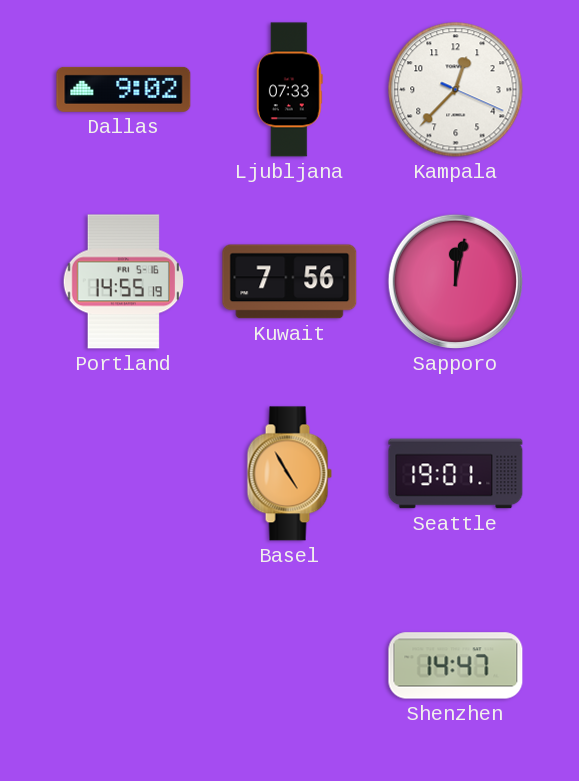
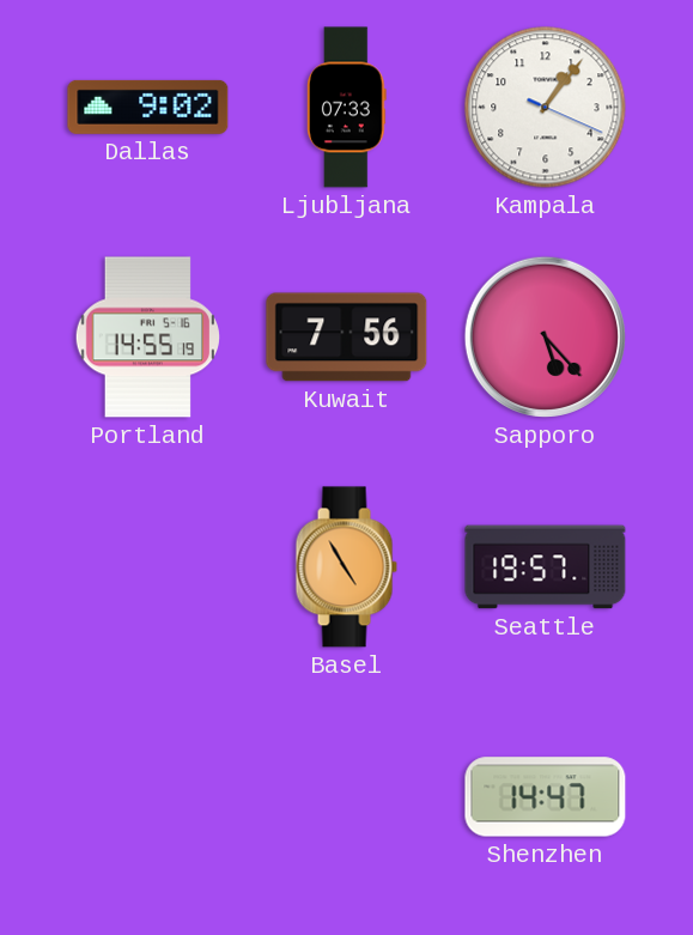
Kampala: 12:37 -> 1:06 (546, 108)
Sapporo: 12:02 -> 5:23 (545, 336)
Seattle: 19:01 -> 19:57 (546, 567)
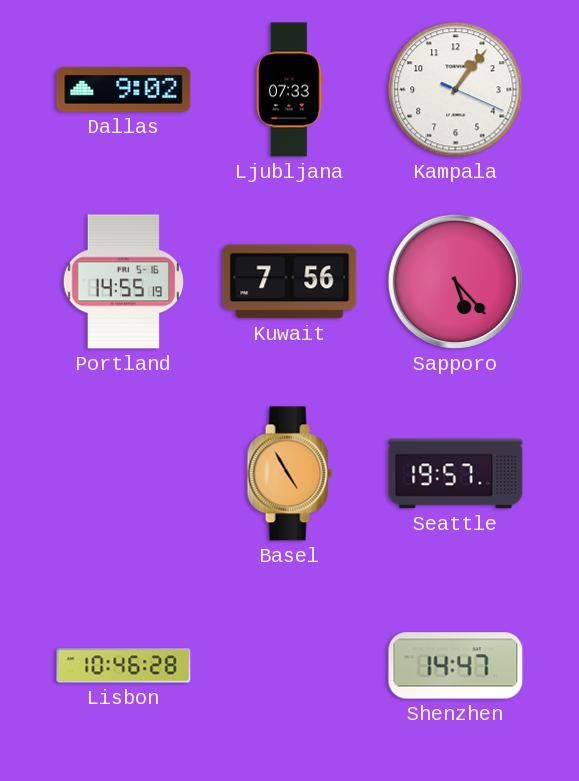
Lisbon: none -> 10:46 (124, 666)
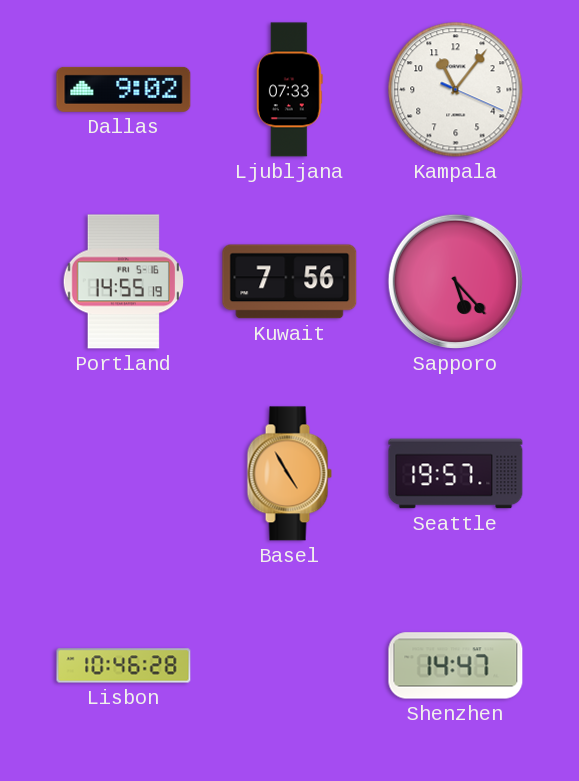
Kampala: 1:06 -> 11:06 (456, 90)
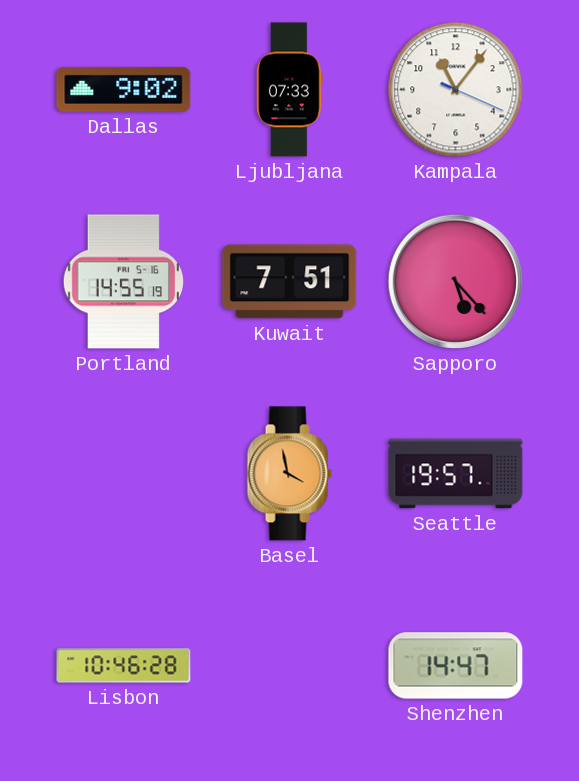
Kuwait: 7:56 -> 7:51 (290, 282)
Basel: 4:55 -> 3:58 (289, 474)
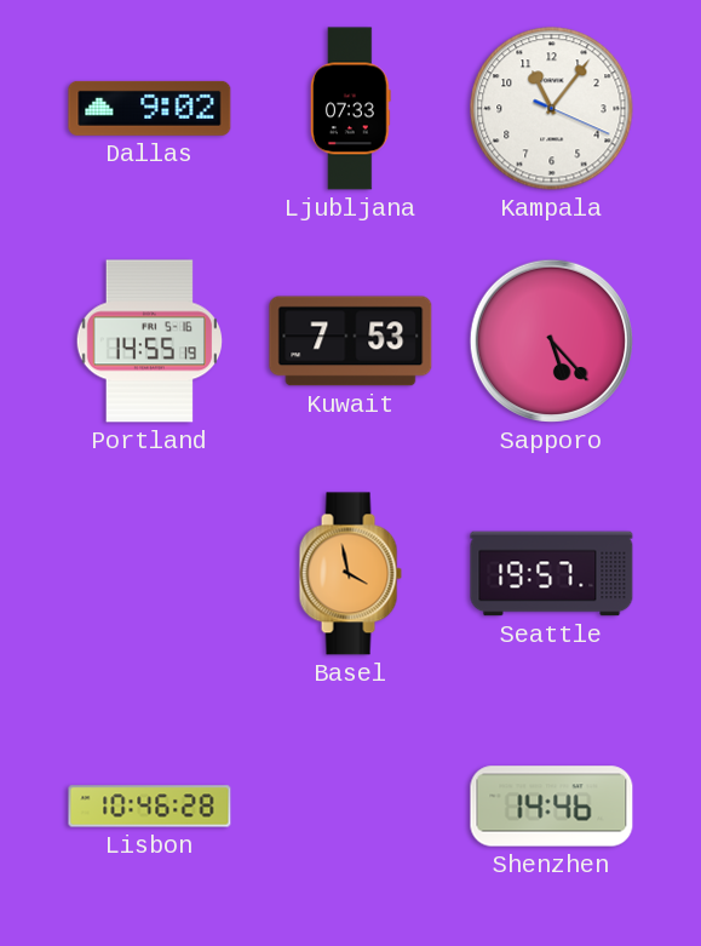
Kuwait: 7:51 -> 7:53 (351, 342)
Shenzhen: 14:47 -> 14:46 (552, 807)
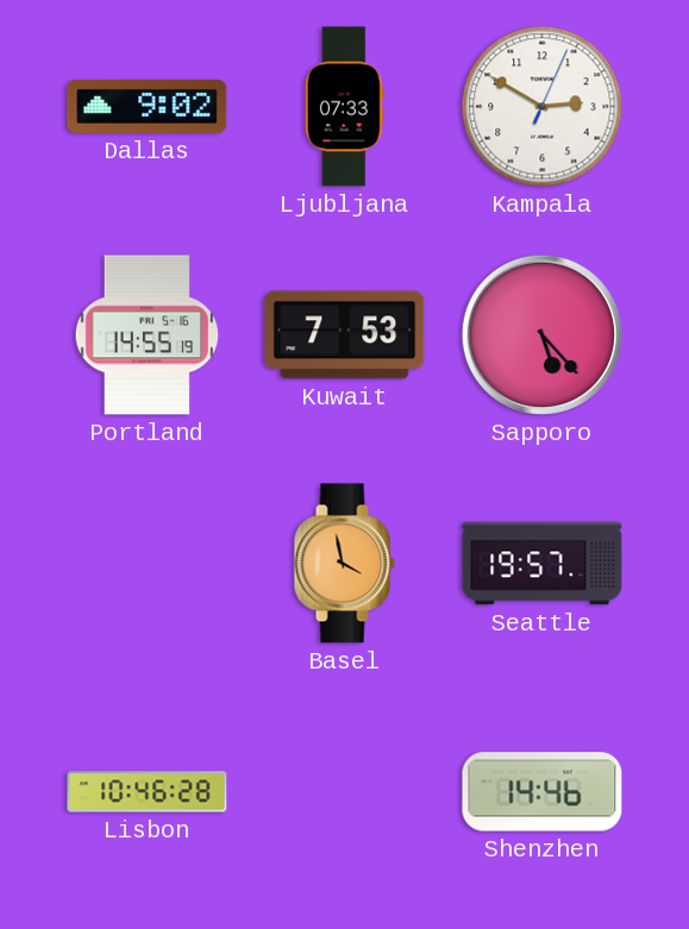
Kampala: 11:06 -> 2:50 (543, 107)
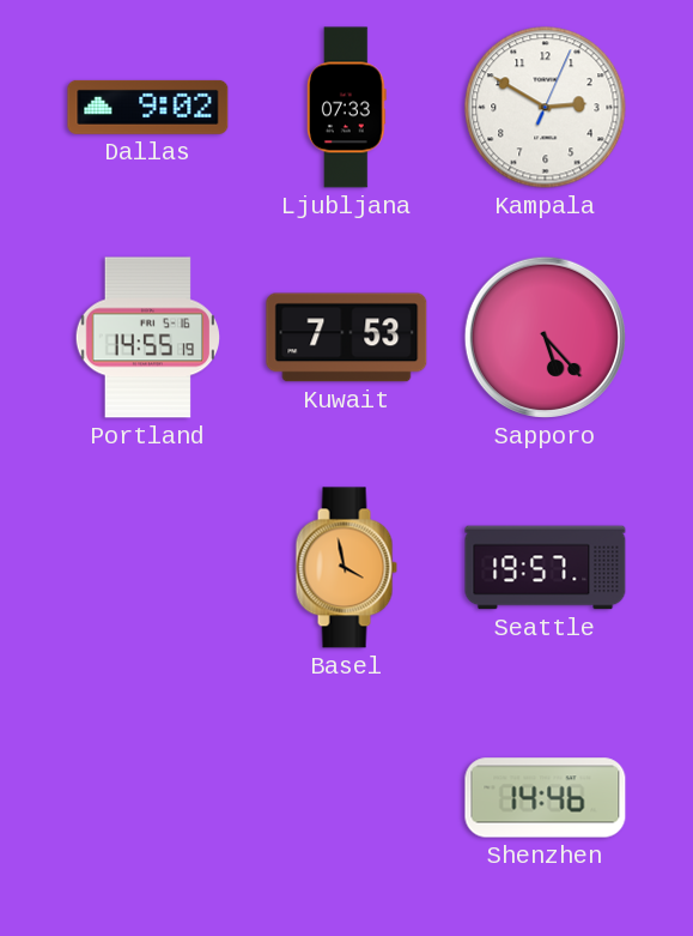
Lisbon: 10:46 -> none (148, 792)
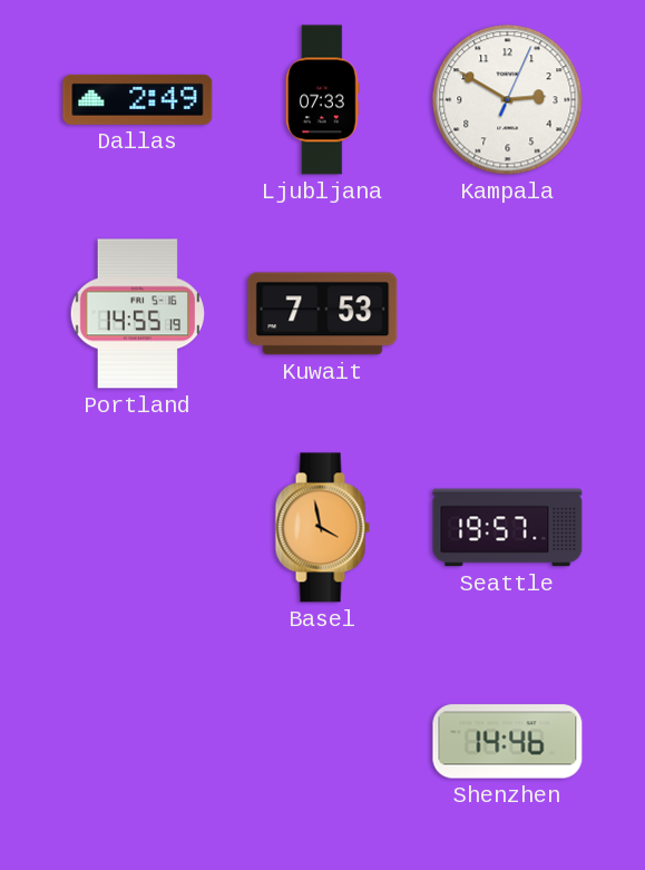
Dallas: 9:02 -> 2:49 (138, 99)
Sapporo: 5:23 -> none (545, 337)
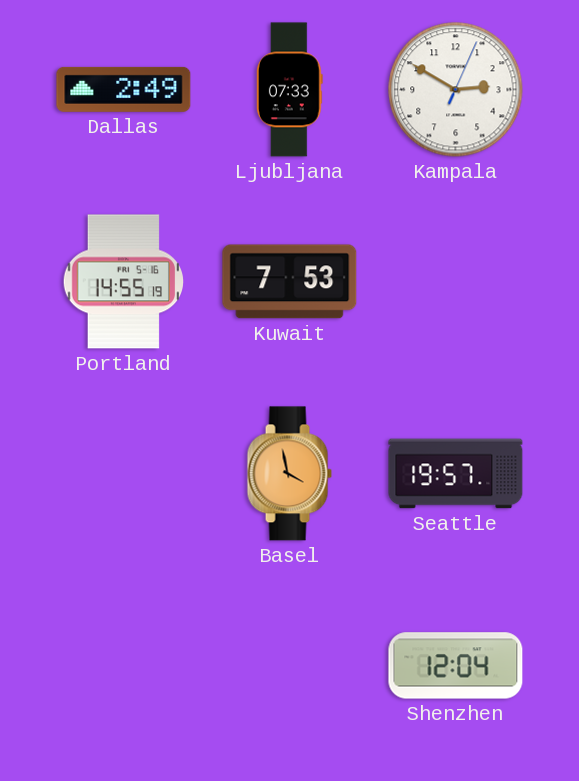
Shenzhen: 14:46 -> 12:04 (456, 666)
